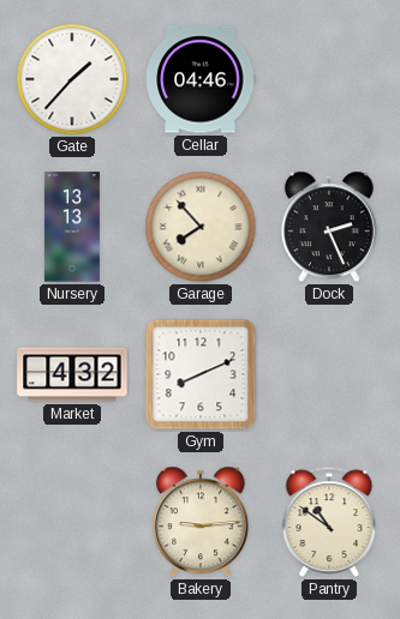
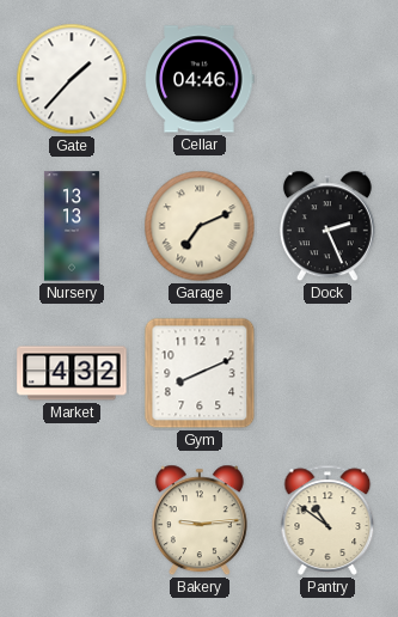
Garage: 7:53 -> 7:11 (200, 226)
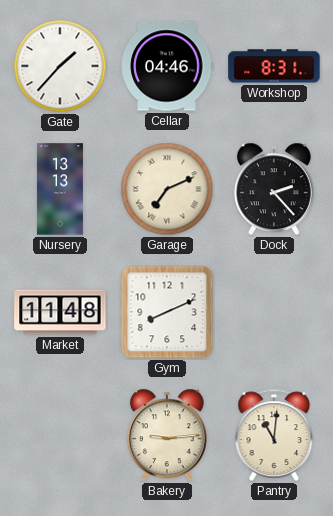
Workshop: none -> 8:31 (274, 66)
Dock: 2:26 -> 2:23 (274, 189)
Market: 4:32 -> 11:48 (60, 312)
Pantry: 10:51 -> 11:01 (274, 435)
